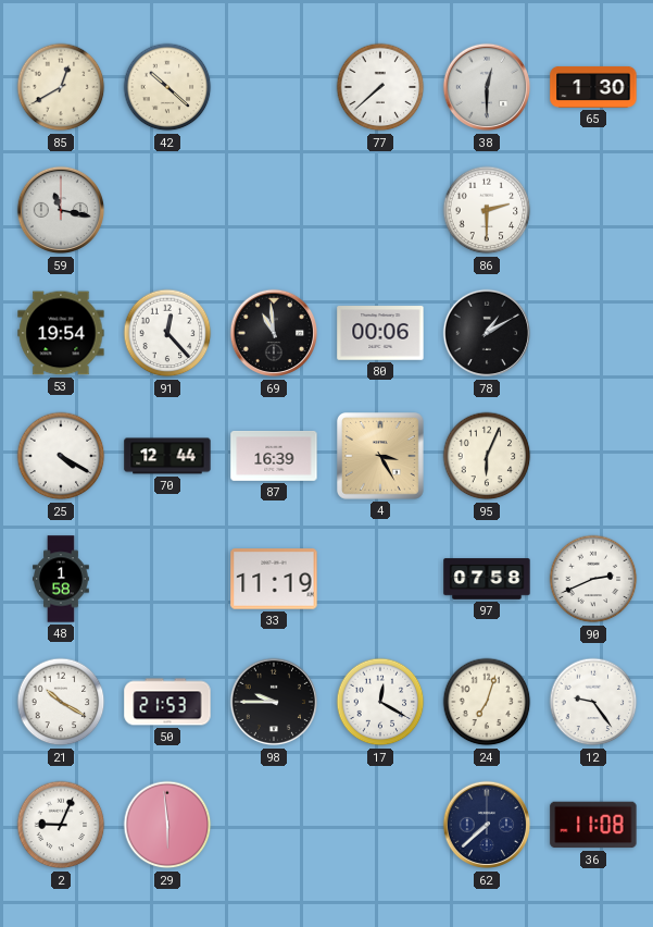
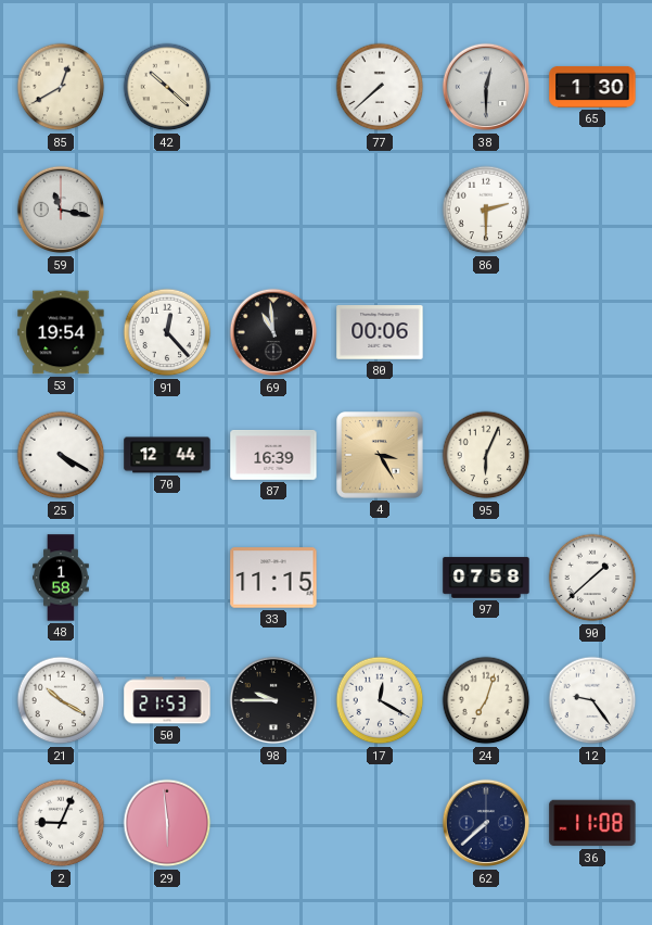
78: 1:10 -> none (487, 333)
33: 11:19 -> 11:15 (273, 578)
90: 2:41 -> 1:38 (592, 578)
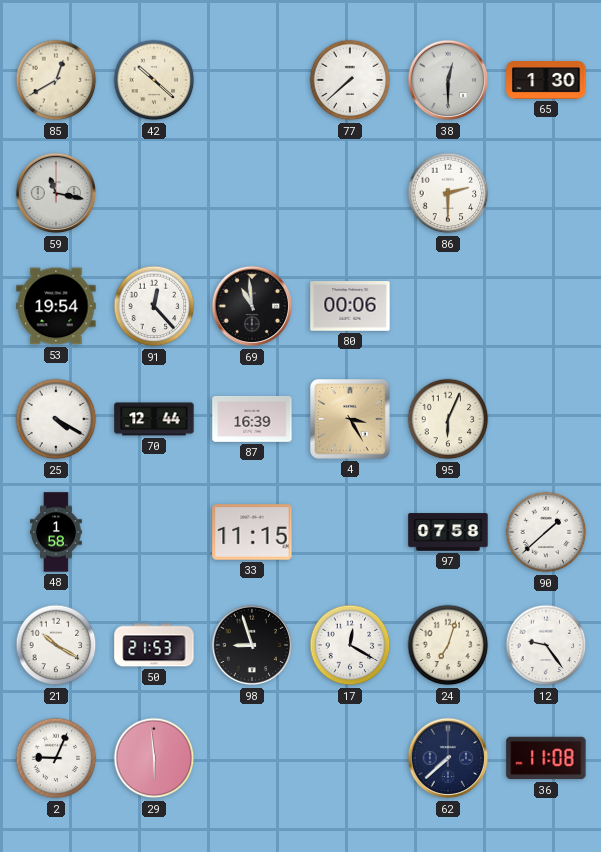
98: 9:45 -> 8:57 (252, 645)
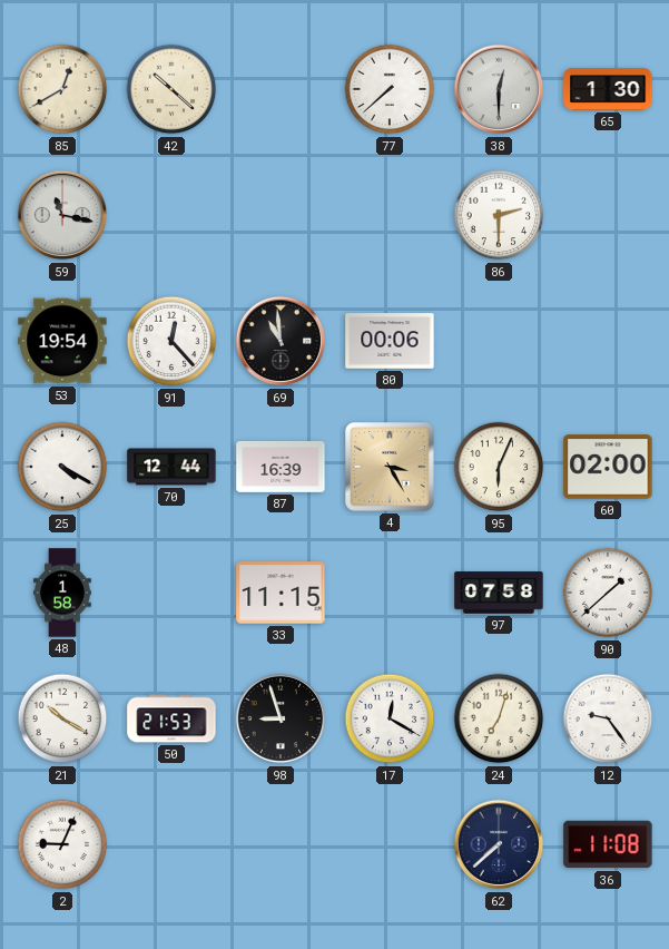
60: none -> 02:00 (608, 467)
29: 5:59 -> none (154, 758)
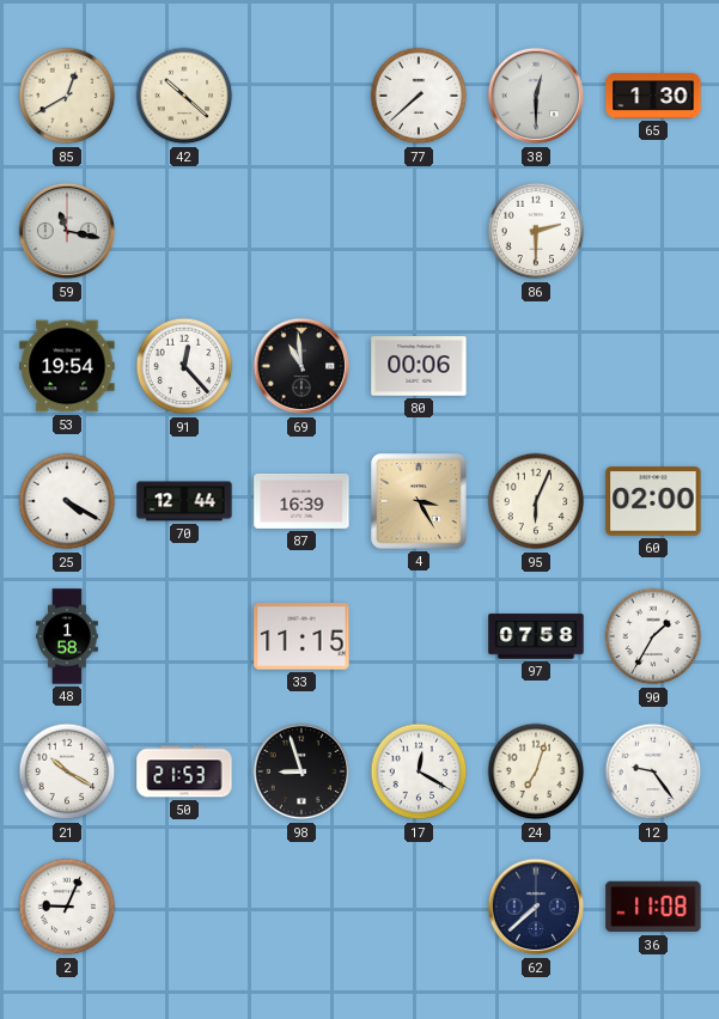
90: 1:38 -> 1:35 (653, 636)
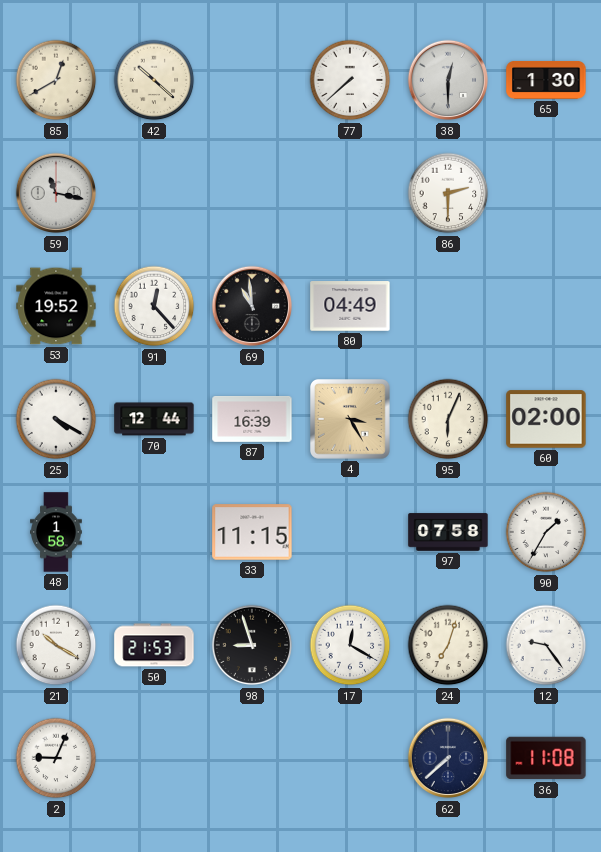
53: 19:54 -> 19:52 (56, 306)
80: 00:06 -> 04:49 (350, 306)
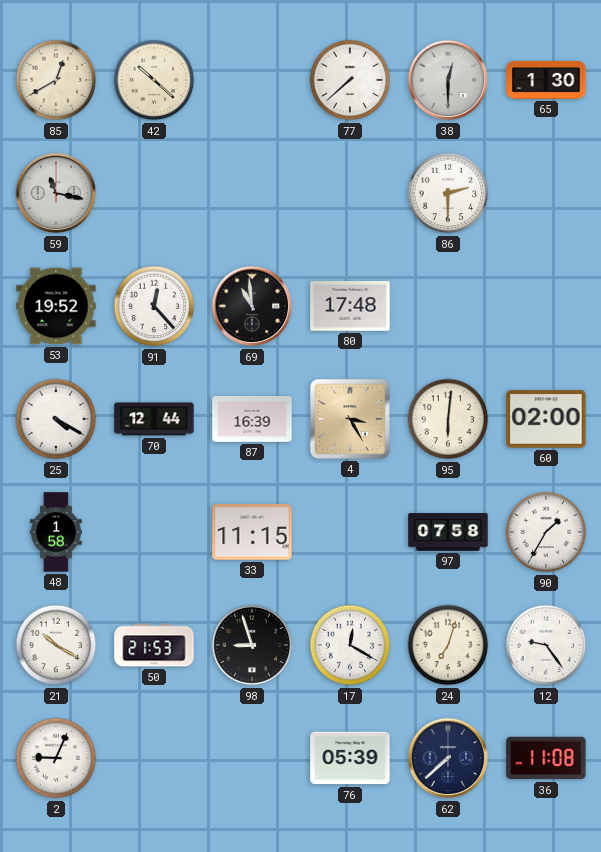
80: 04:49 -> 17:48 (350, 306)
95: 6:04 -> 6:01 (448, 419)
76: none -> 05:39 (350, 758)
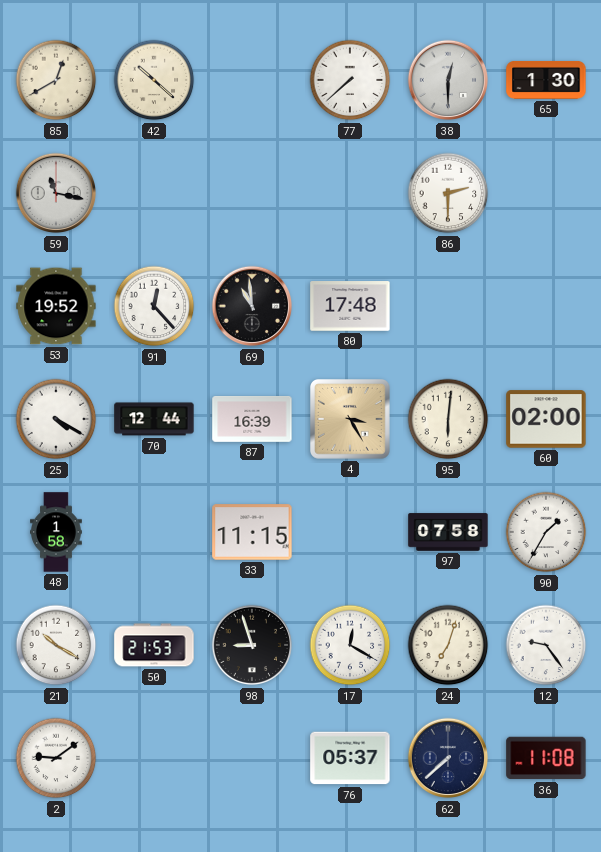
2: 9:04 -> 9:09 (56, 758)
76: 05:39 -> 05:37 (350, 758)
